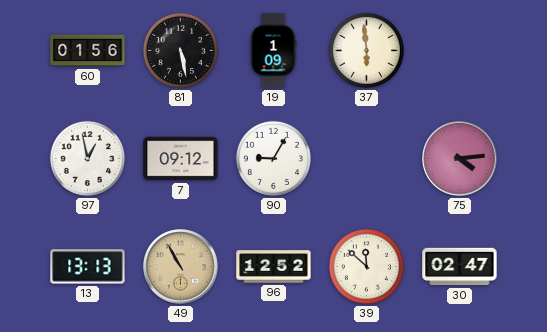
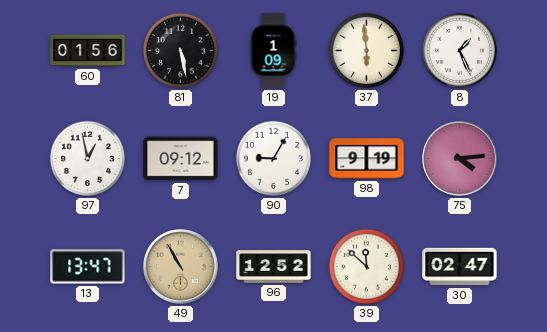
8: none -> 1:26 (459, 50)
98: none -> 9:19 (367, 159)
13: 13:13 -> 13:47 (88, 267)
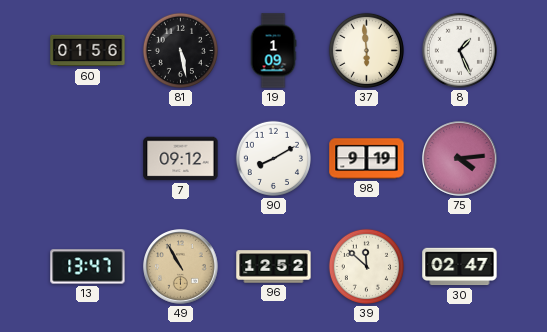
97: 12:58 -> none (87, 158)
90: 9:05 -> 8:10 (273, 158)
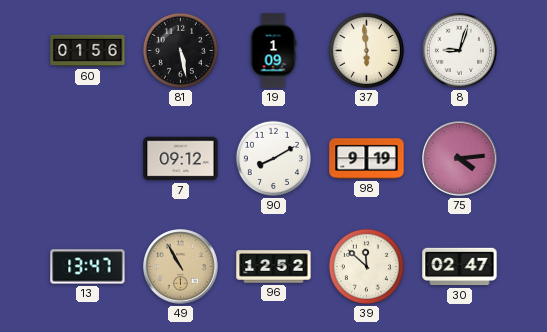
8: 1:26 -> 9:03 (459, 50)
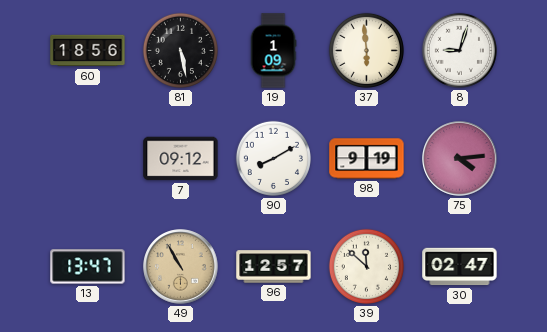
60: 01:56 -> 18:56 (88, 51)
96: 12:52 -> 12:57 (274, 267)
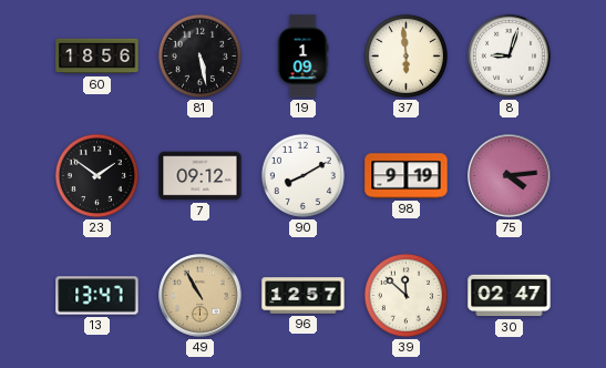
23: none -> 1:51 (96, 175)
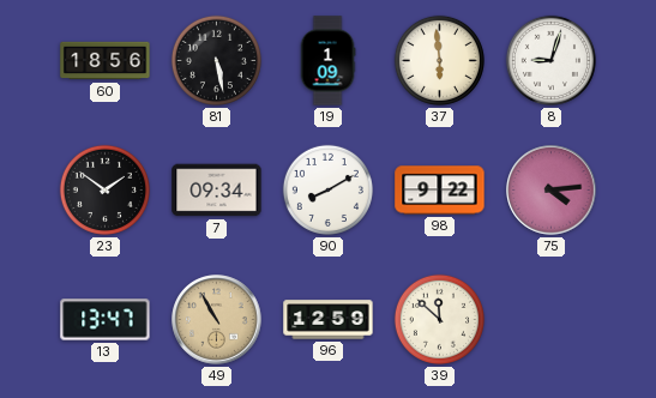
7: 09:12 -> 09:34 (217, 191)
98: 9:19 -> 9:22 (440, 191)
96: 12:57 -> 12:59 (329, 320)
30: 02:47 -> none (510, 296)
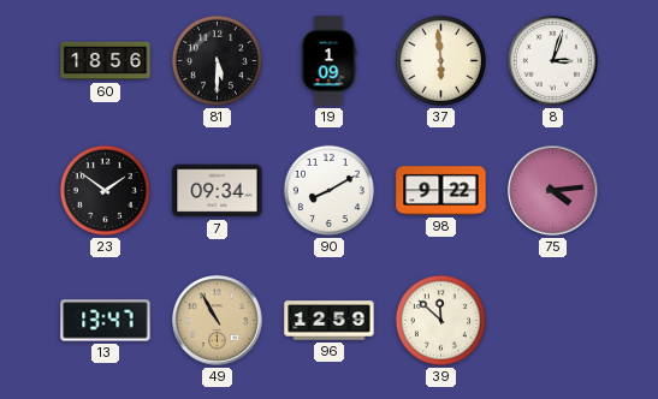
81: 5:28 -> 5:30 (217, 60)
8: 9:03 -> 3:03 (552, 60)
